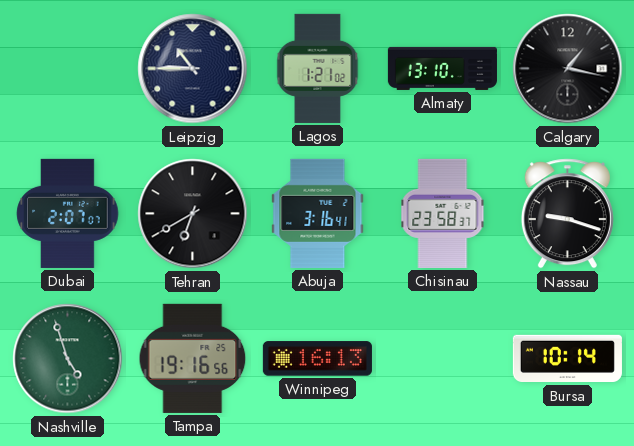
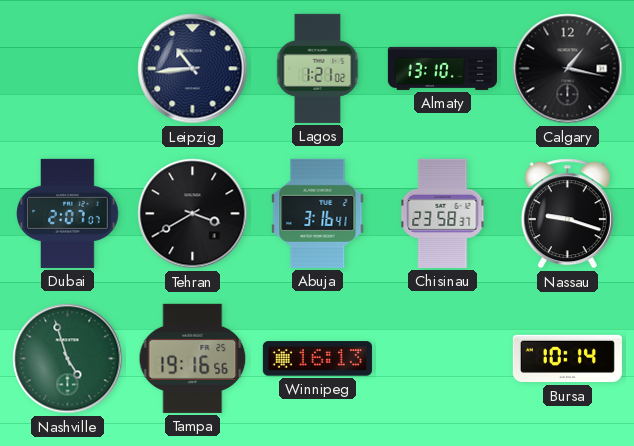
Leipzig: 10:45 -> 10:44 (193, 69)
Tehran: 6:40 -> 3:40 (193, 214)
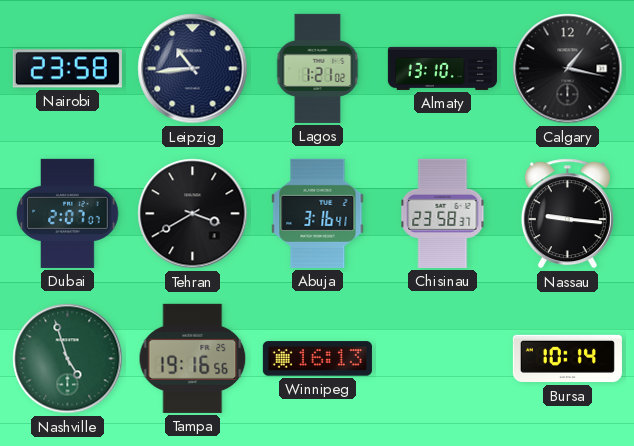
Nairobi: none -> 23:58 (67, 69)
Nassau: 9:18 -> 9:16 (567, 214)
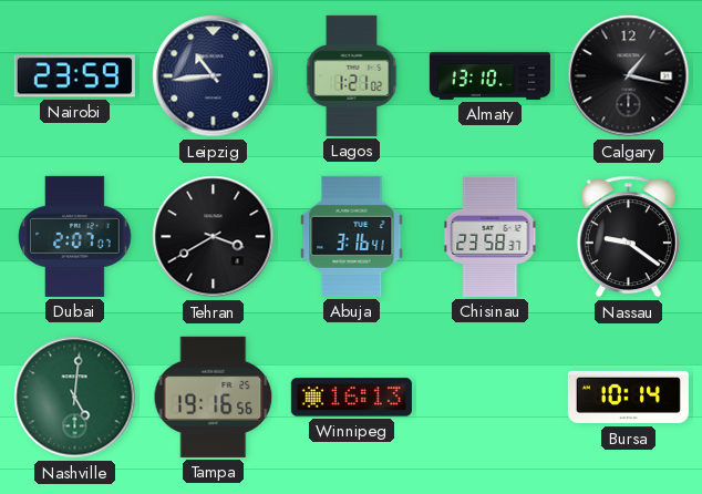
Nairobi: 23:58 -> 23:59 (74, 76)
Nassau: 9:16 -> 9:21 (628, 237)
Nashville: 4:57 -> 5:01 (75, 398)
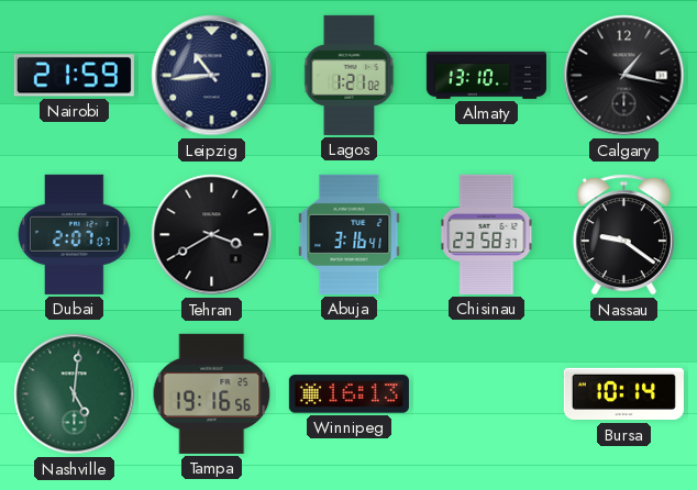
Nairobi: 23:59 -> 21:59 (74, 76)
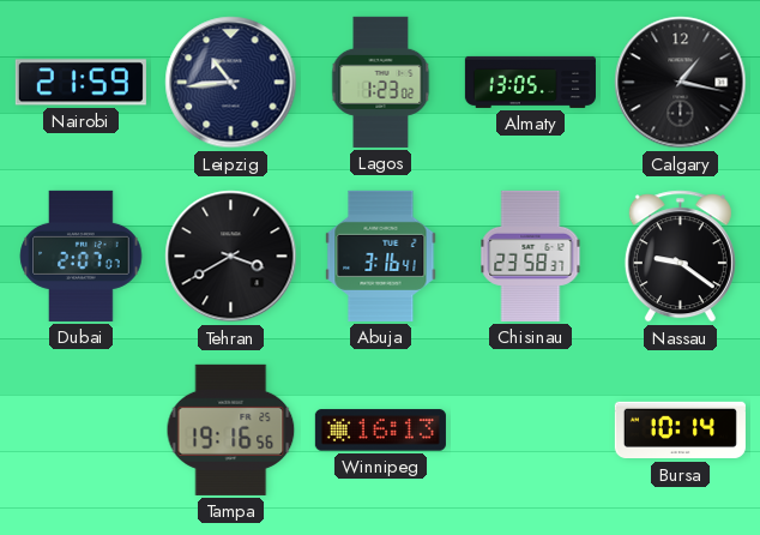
Lagos: 1:21 -> 1:23 (381, 82)
Almaty: 13:10 -> 13:05 (530, 82)
Nashville: 5:01 -> none (75, 394)
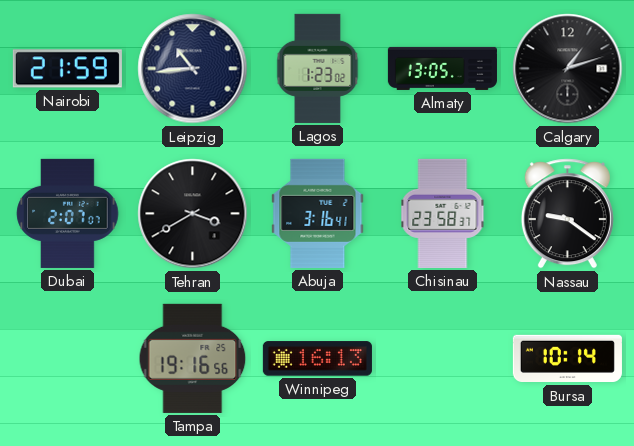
Calgary: 1:17 -> 1:12 (568, 69)
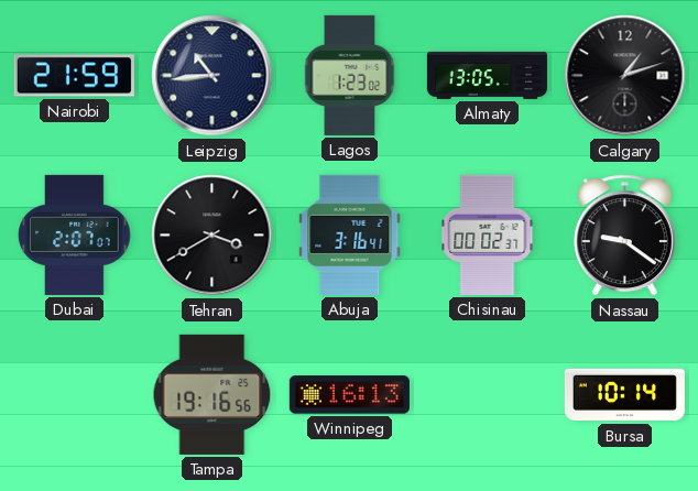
Chisinau: 23:58 -> 00:02 (488, 234)
